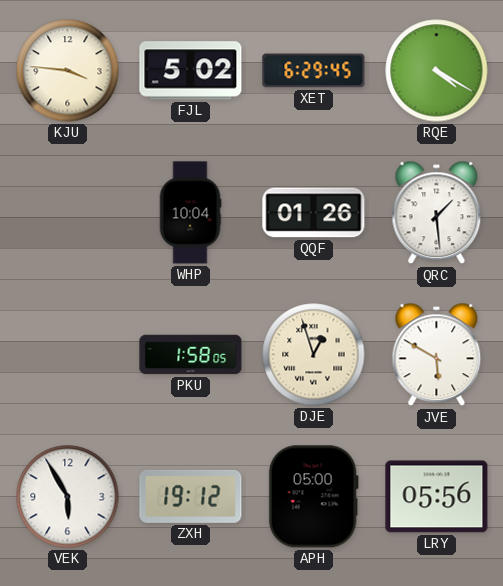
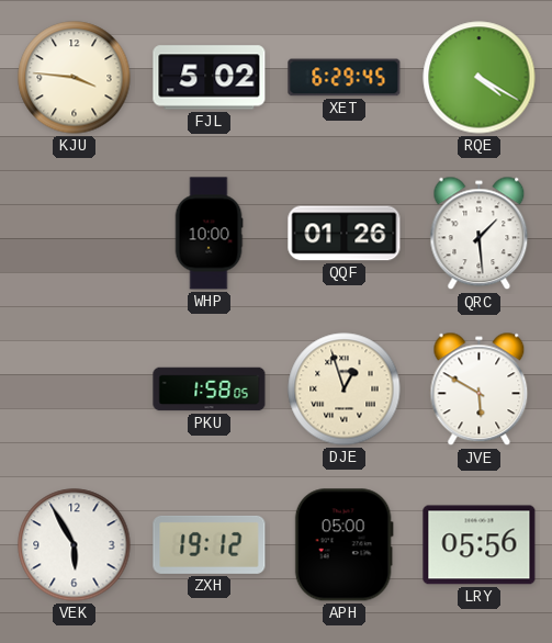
WHP: 10:04 -> 10:00 (209, 234)
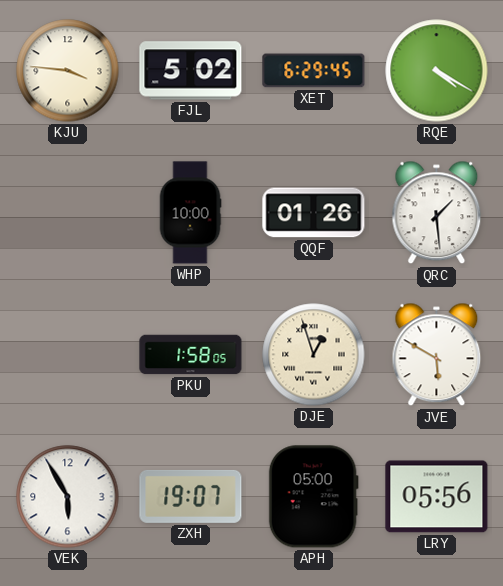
ZXH: 19:12 -> 19:07 (191, 496)
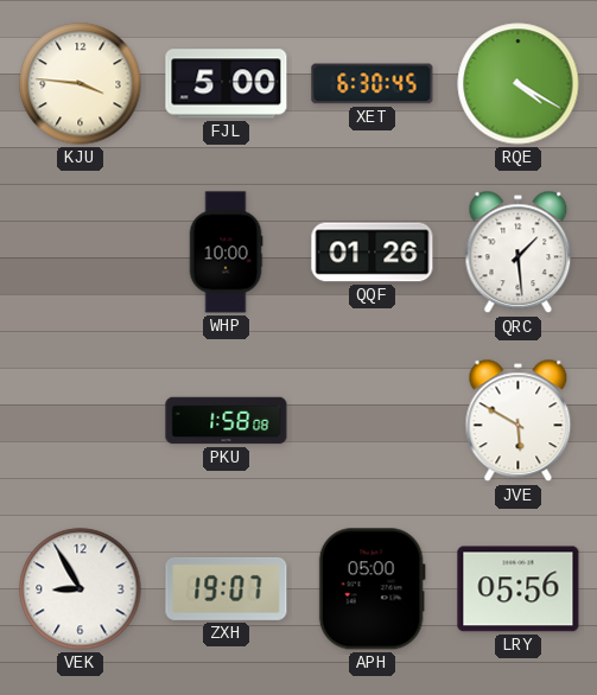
FJL: 5:02 -> 5:00 (227, 84)
XET: 6:29 -> 6:30 (373, 84)
PKU: 1:58:05 -> 1:58:08 (227, 421)
DJE: 12:57 -> none (314, 355)
VEK: 5:55 -> 8:55 (81, 589)
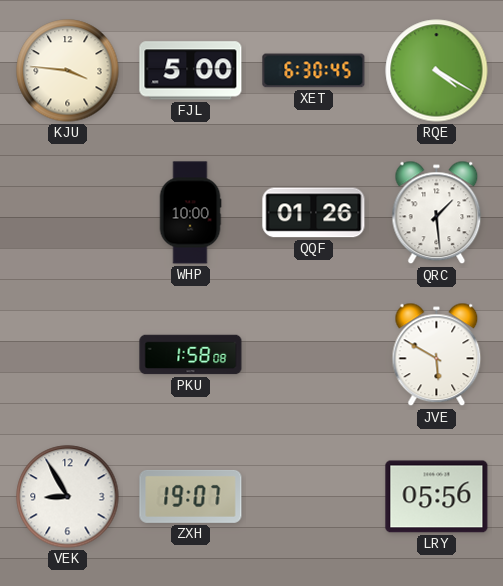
APH: 05:00 -> none (371, 589)
